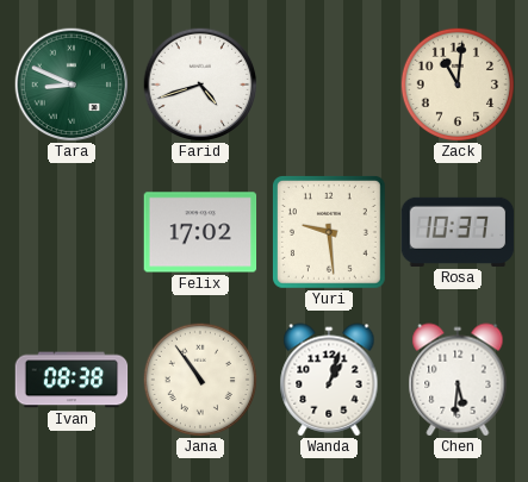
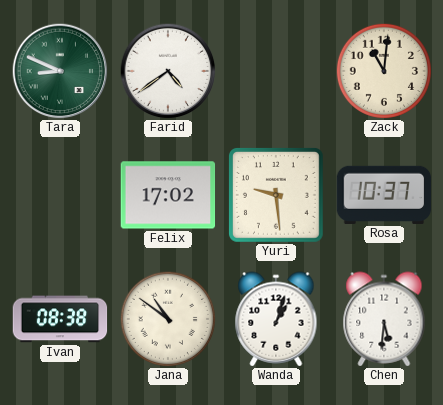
Farid: 4:42 -> 4:39 (168, 71)
Jana: 10:54 -> 10:51 (167, 318)
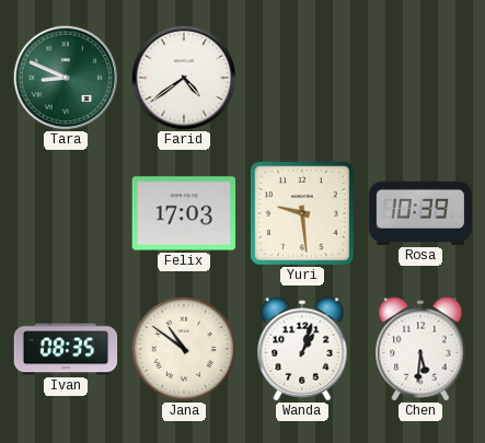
Zack: 11:01 -> none (383, 70)
Felix: 17:02 -> 17:03 (184, 213)
Rosa: 10:37 -> 10:39 (420, 213)
Ivan: 08:38 -> 08:35 (66, 349)
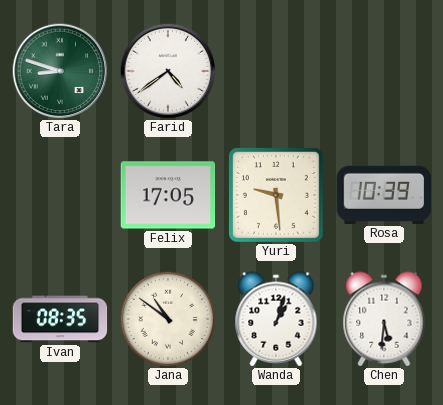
Tara: 8:49 -> 8:48 (60, 71)
Felix: 17:03 -> 17:05 (168, 195)
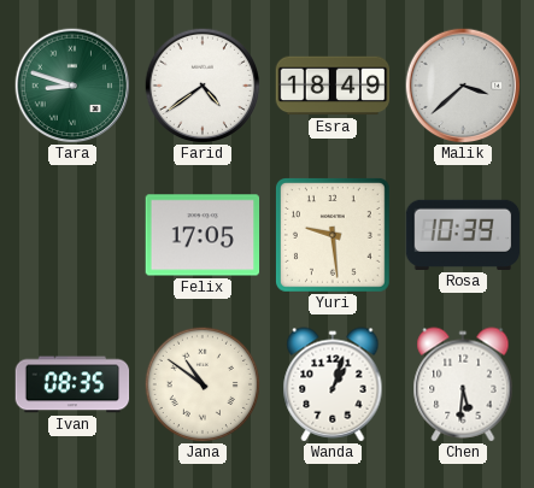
Esra: none -> 18:49 (333, 86)
Malik: none -> 3:38 (463, 86)
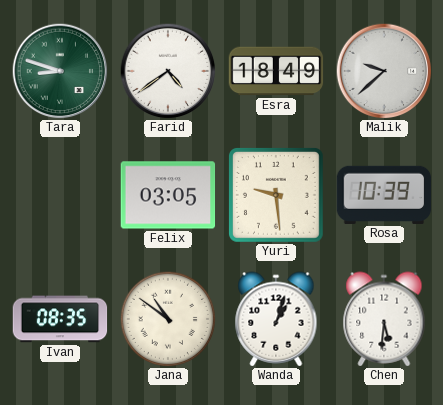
Malik: 3:38 -> 9:38 (384, 71)
Felix: 17:05 -> 03:05 (168, 195)
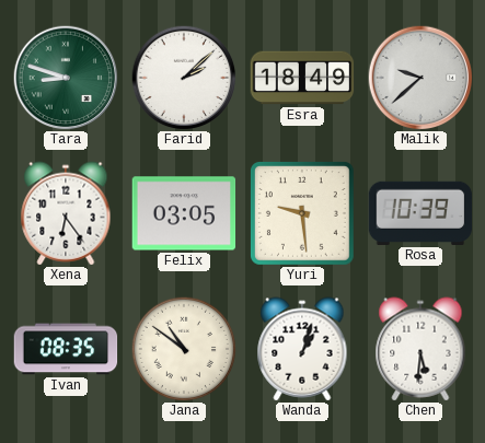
Farid: 4:39 -> 2:08 (184, 78)
Xena: none -> 6:24 (66, 213)
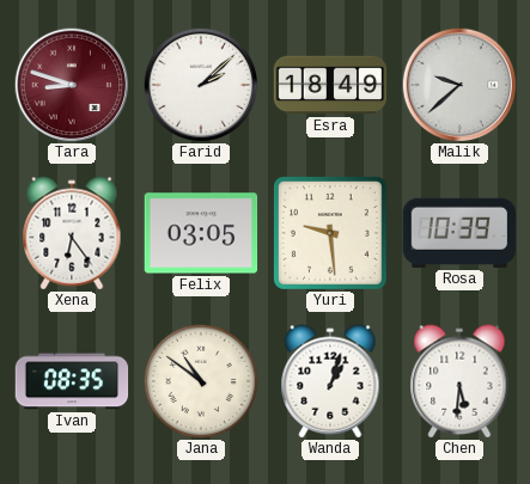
Tara dial: green -> burgundy (72, 85)
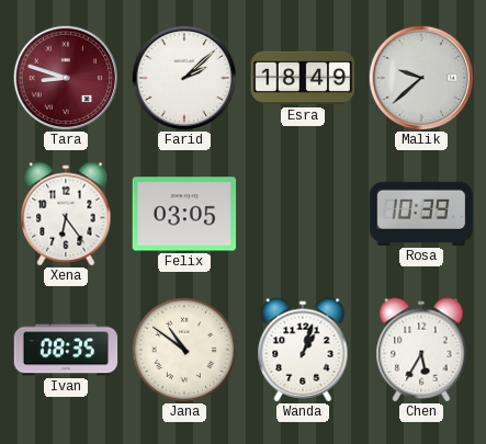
Yuri: 9:29 -> none (330, 233)
Chen: 5:31 -> 5:35 (421, 350)
